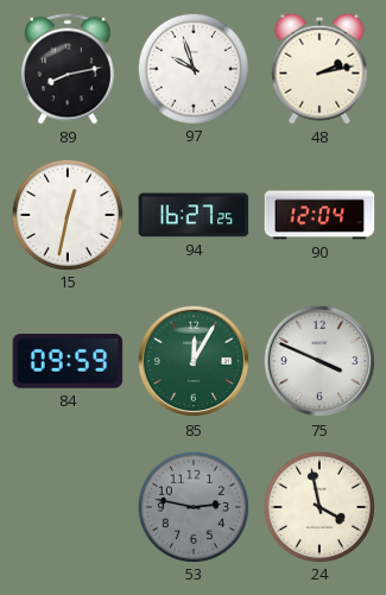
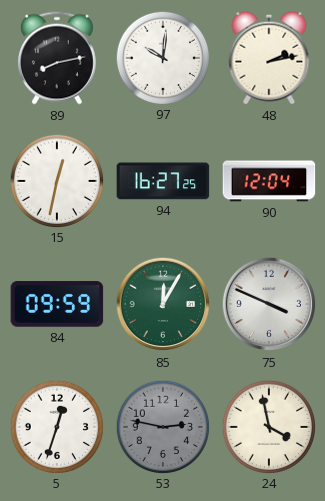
97: 9:57 -> 10:01 (162, 57)
5: none -> 12:33 (56, 426)
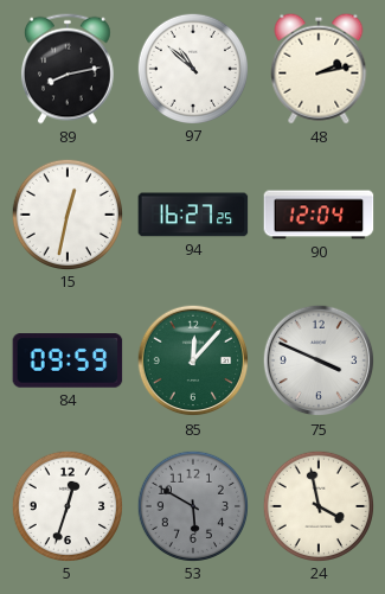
97: 10:01 -> 10:52 (192, 68)
85: 12:05 -> 12:07 (193, 360)
53: 2:47 -> 5:50 (192, 505)
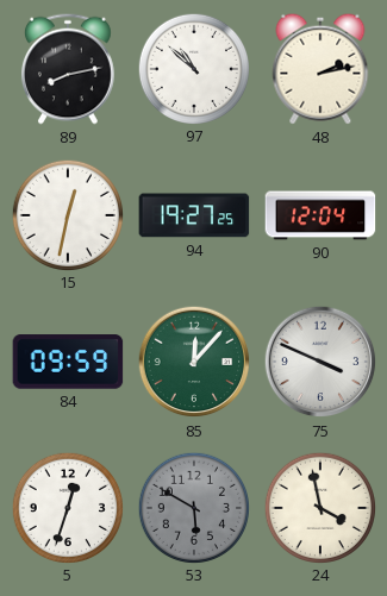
94: 16:27 -> 19:27 (194, 215)
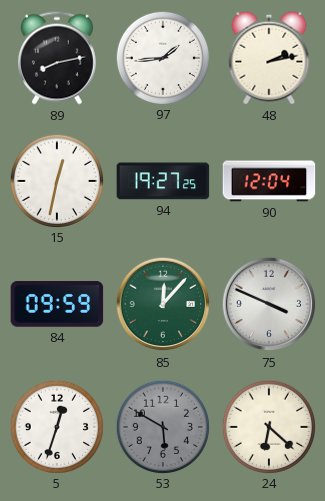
97: 10:52 -> 1:44 (162, 57)
24: 3:58 -> 6:22 (268, 426)
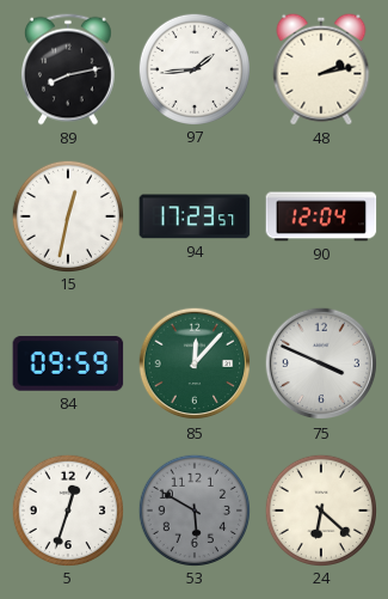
94: 19:27 -> 17:23 (195, 216)
